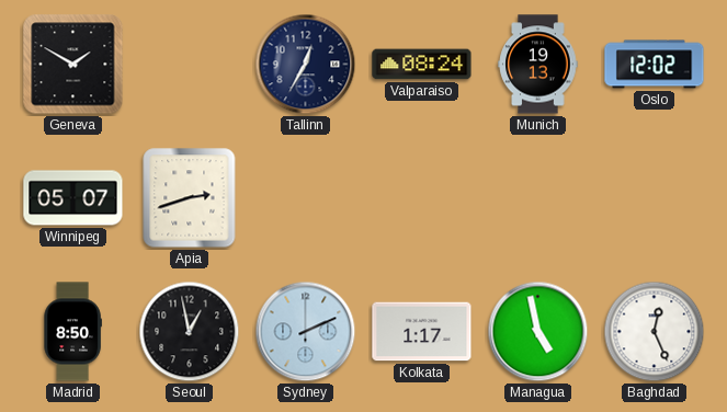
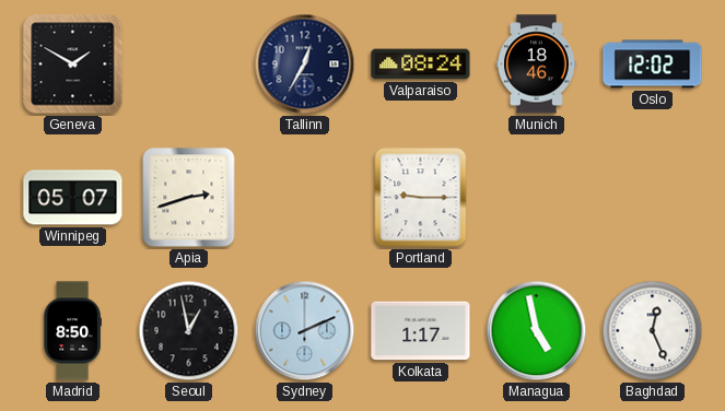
Munich: 19:13 -> 18:46 (537, 64)
Portland: none -> 9:15 (421, 198)
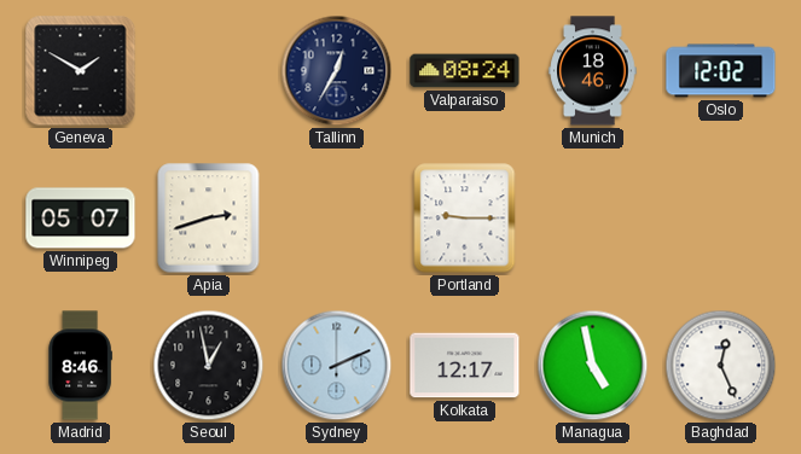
Madrid: 8:50 -> 8:46 (80, 366)
Kolkata: 1:17 -> 12:17 (465, 366)
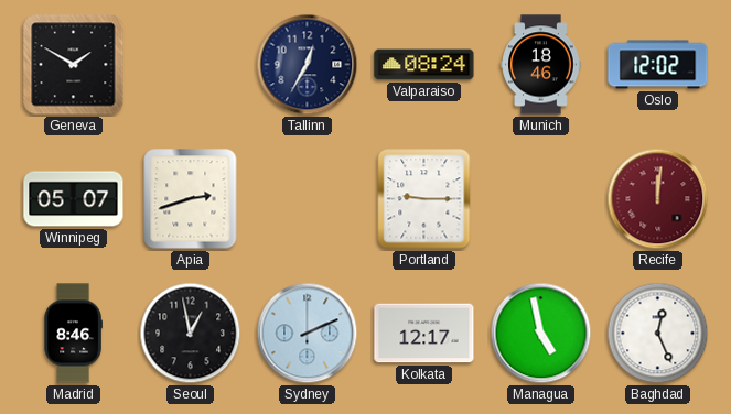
Recife: none -> 12:01 (658, 199)
